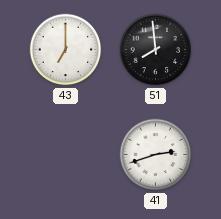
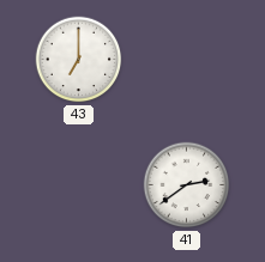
51: 7:59 -> none (156, 50)
41: 2:42 -> 2:39 (187, 185)
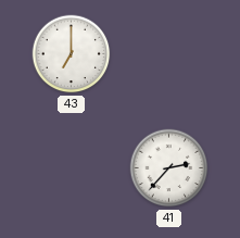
41: 2:39 -> 2:37 (169, 168)
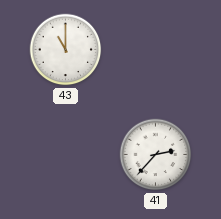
43: 7:00 -> 11:00 (66, 50)
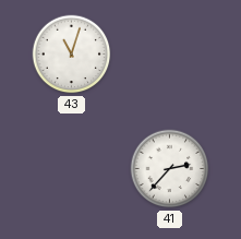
43: 11:00 -> 11:03 (72, 55)
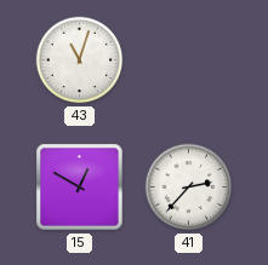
15: none -> 12:50 (80, 188)
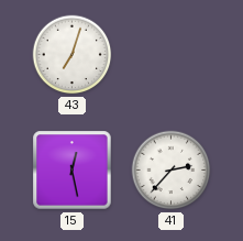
43: 11:03 -> 7:03 (73, 55)
15: 12:50 -> 12:28 (73, 171)
